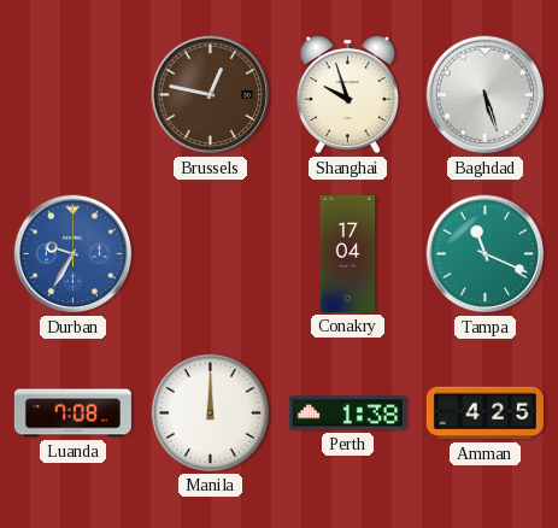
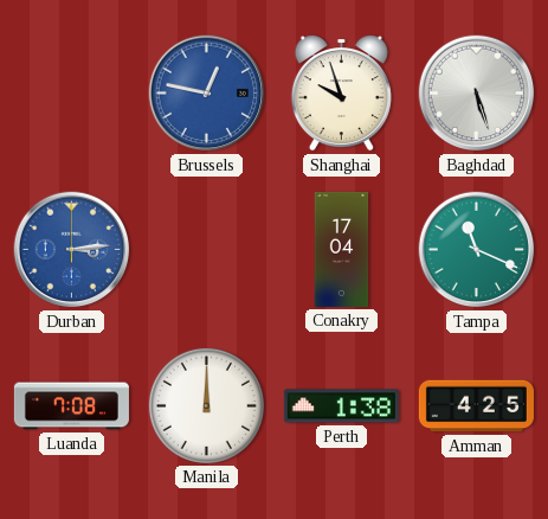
Brussels dial: brown -> blue (207, 94)
Durban: 9:35 -> 3:14 (72, 250)
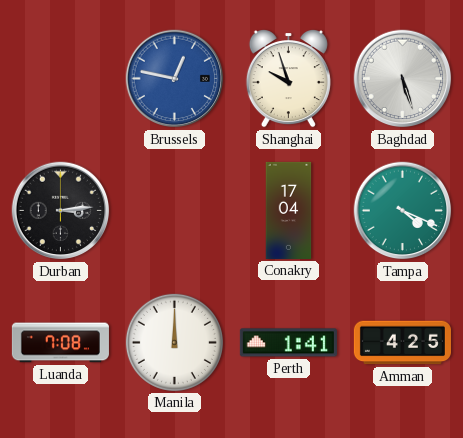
Durban dial: blue -> black (61, 211)
Tampa: 11:19 -> 4:19 (403, 211)
Perth: 1:38 -> 1:41 (288, 343)
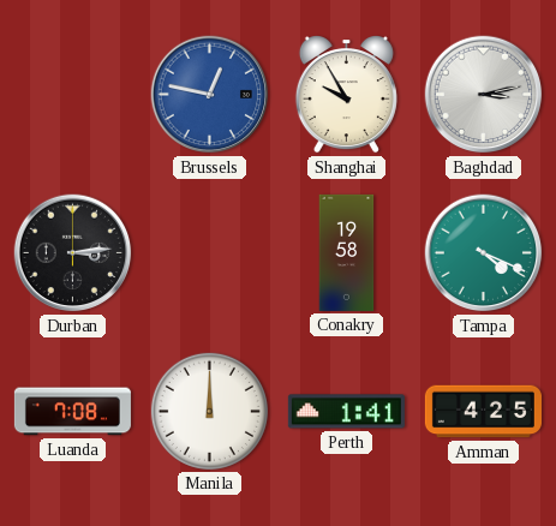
Shanghai: 9:57 -> 9:55 (346, 95)
Baghdad: 5:27 -> 3:13 (484, 95)
Conakry: 17:04 -> 19:58 (347, 252)
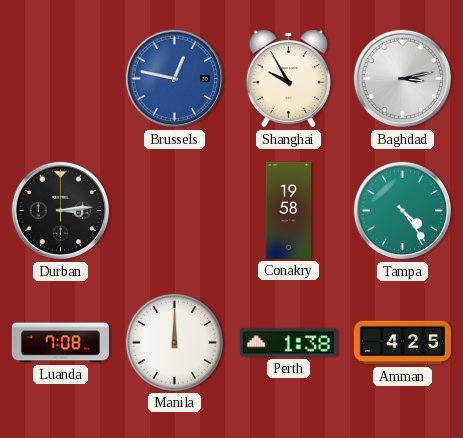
Tampa: 4:19 -> 4:24 (403, 211)
Perth: 1:41 -> 1:38 (288, 343)
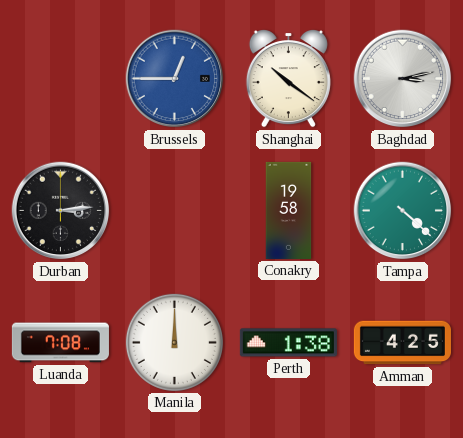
Brussels: 12:47 -> 12:45 (175, 79)
Shanghai: 9:55 -> 10:21 (288, 79)
Tampa: 4:24 -> 4:22 (403, 211)
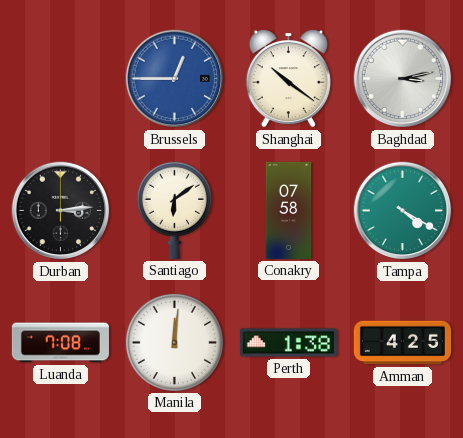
Santiago: none -> 6:09 (174, 210)
Conakry: 19:58 -> 07:58 (289, 210)
Tampa: 4:22 -> 4:20 (403, 211)
Manila: 12:00 -> 12:01 (174, 342)
